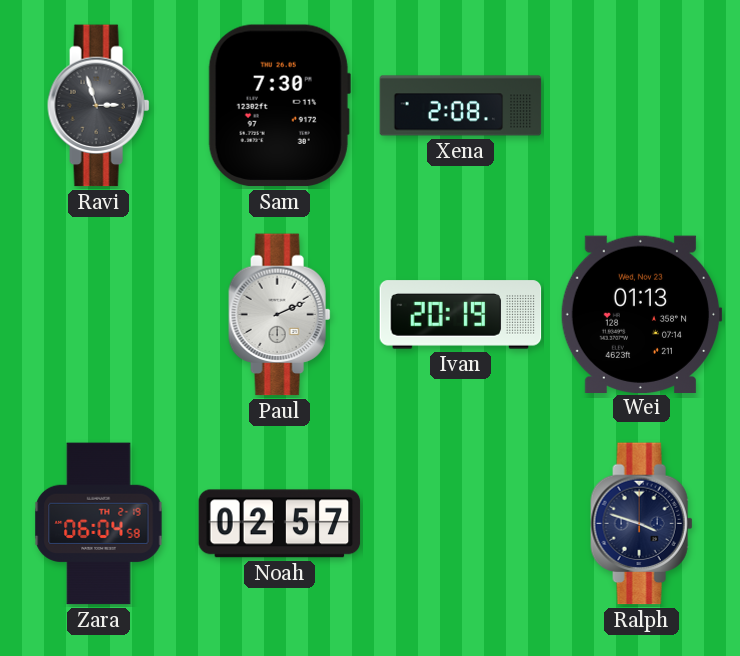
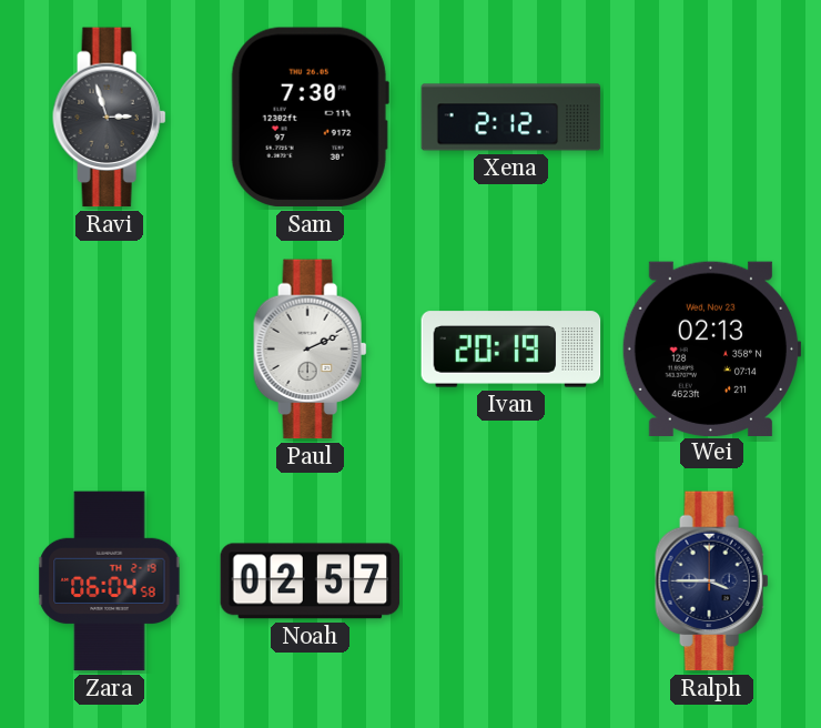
Xena: 2:08 -> 2:12 (511, 118)
Wei: 01:13 -> 02:13 (711, 348)
Ralph: 3:48 -> 3:45 (712, 582)
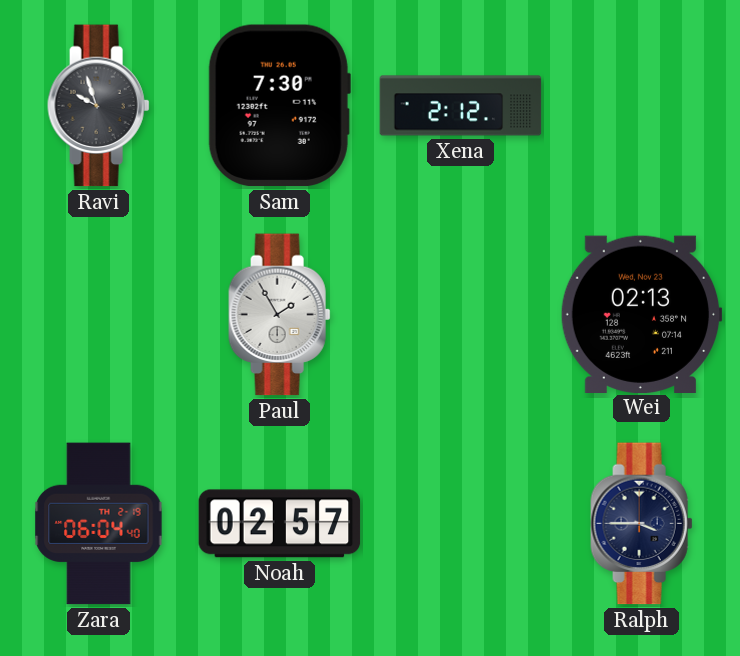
Ravi: 2:57 -> 9:57 (99, 106)
Paul: 2:11 -> 1:55 (280, 315)
Ivan: 20:19 -> none (511, 350)
Zara: 06:04:58 -> 06:04:40 (99, 524)
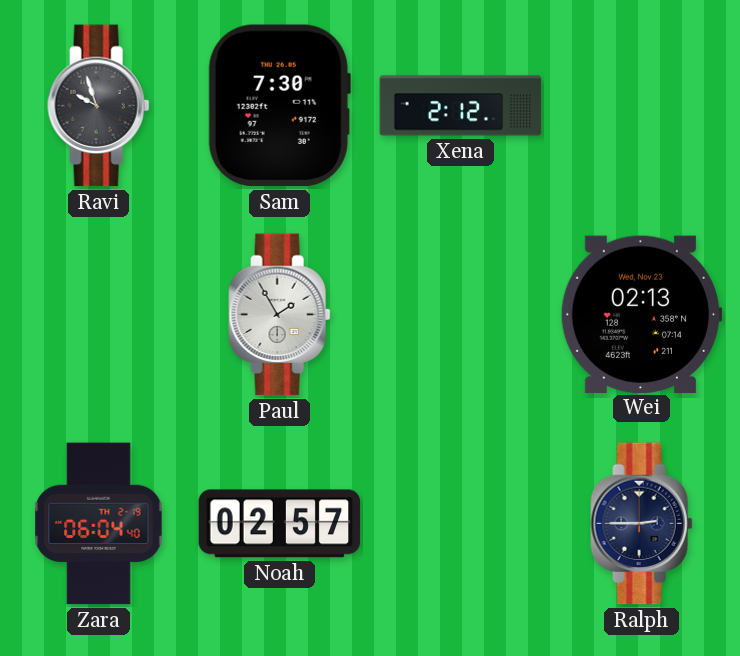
Ralph: 3:45 -> 2:45 (642, 524)
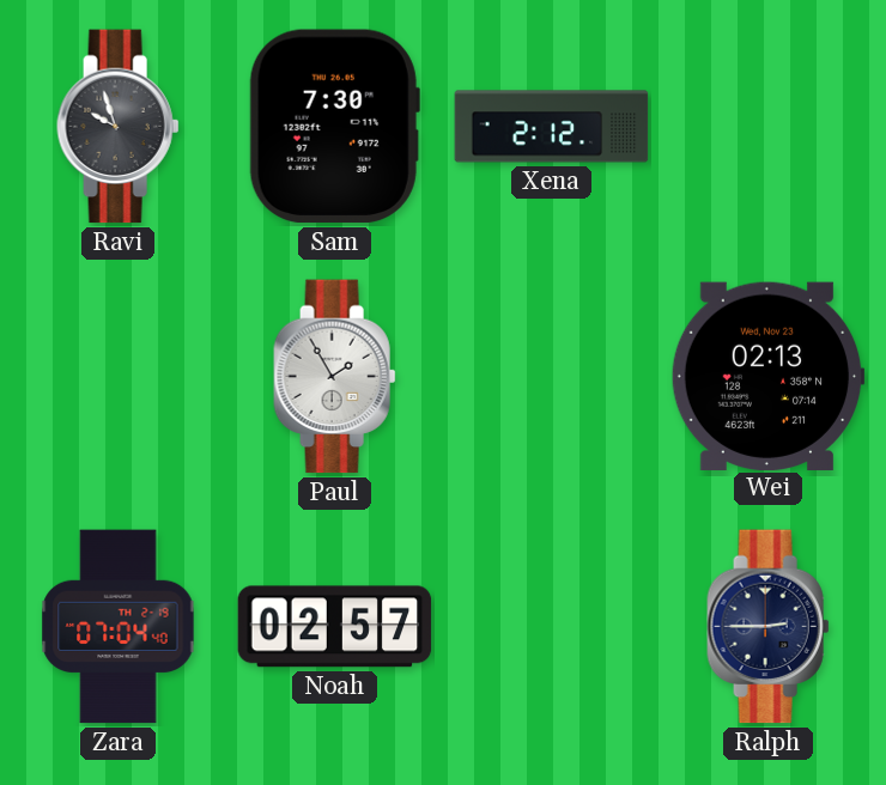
Zara: 06:04 -> 07:04 (119, 627)
